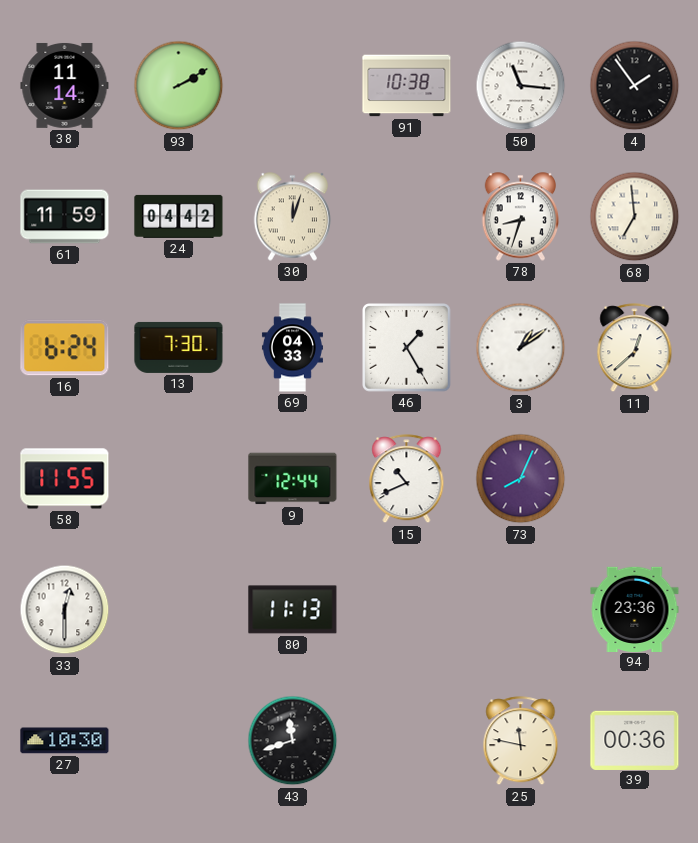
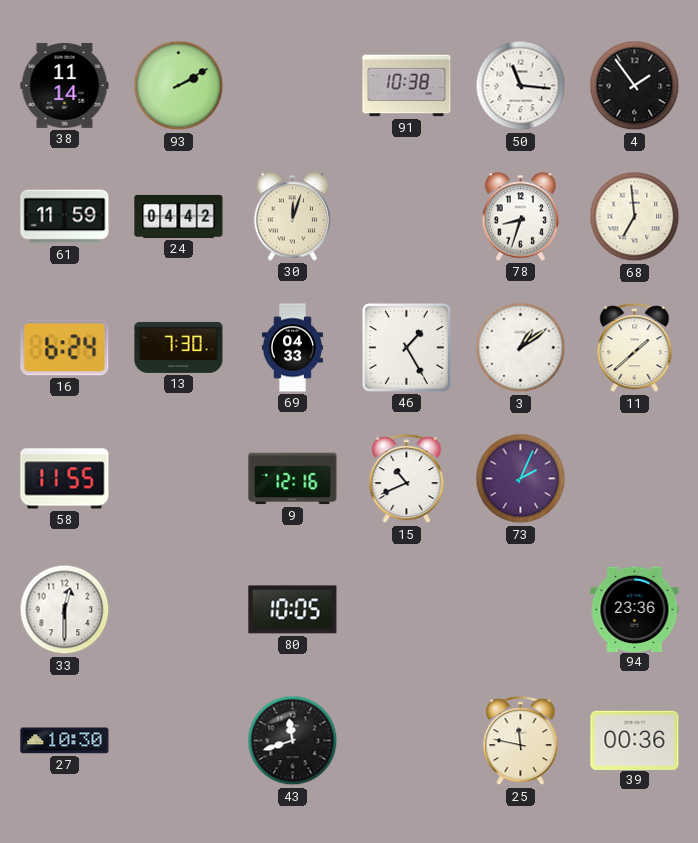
11: 12:38 -> 1:38 (635, 348)
9: 12:44 -> 12:16 (293, 479)
73: 8:04 -> 2:04 (521, 479)
80: 11:13 -> 10:05 (293, 610)
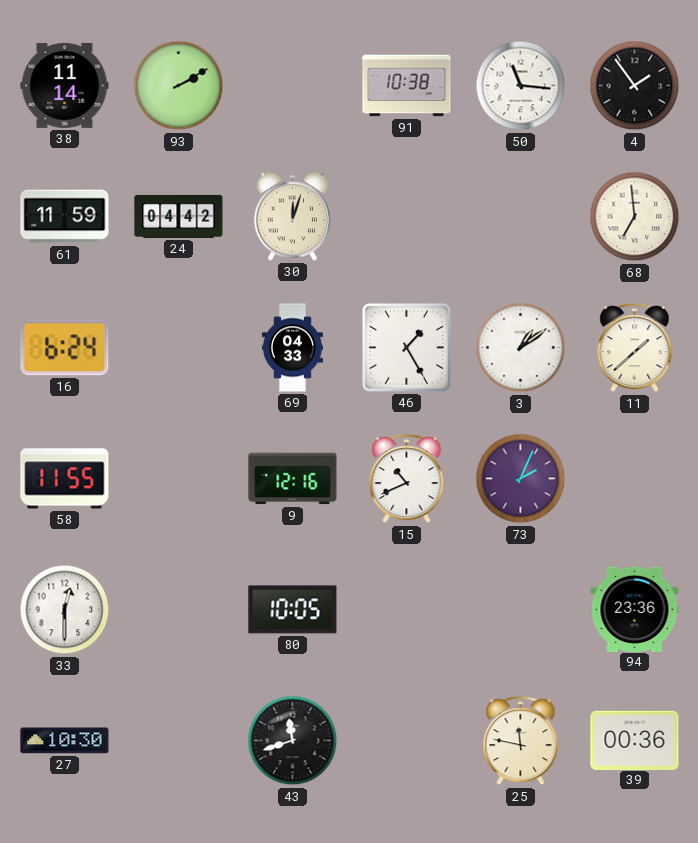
78: 8:33 -> none (521, 217)
13: 7:30 -> none (179, 347)
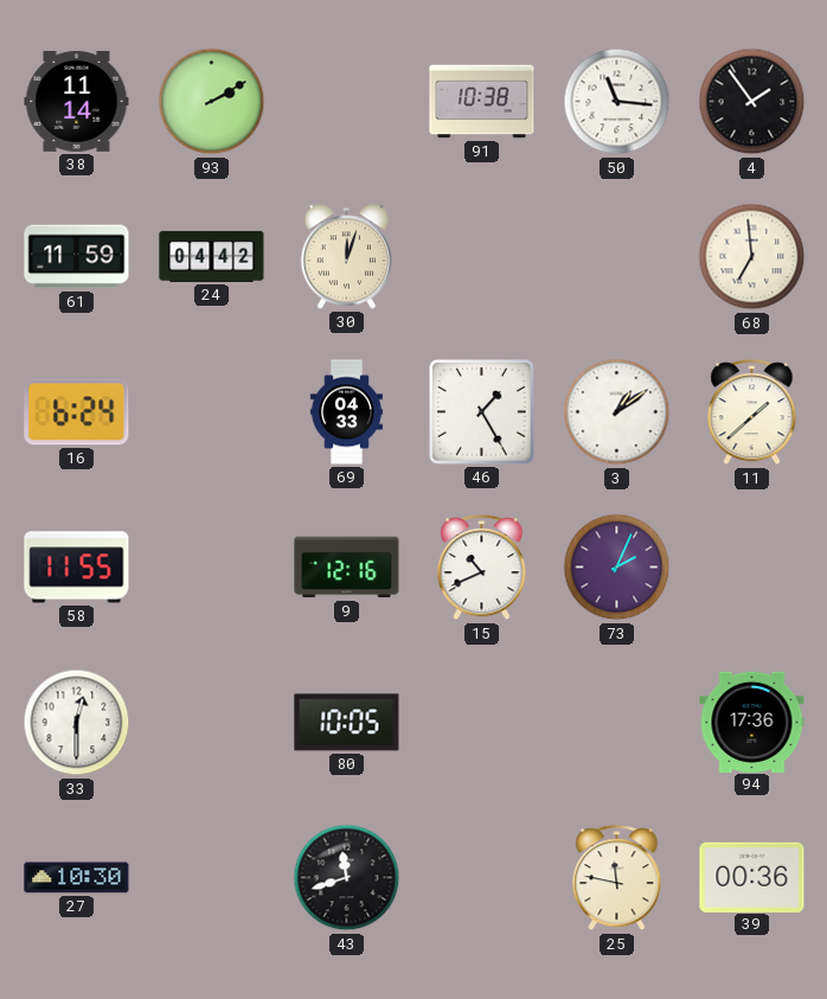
94: 23:36 -> 17:36 (752, 722)
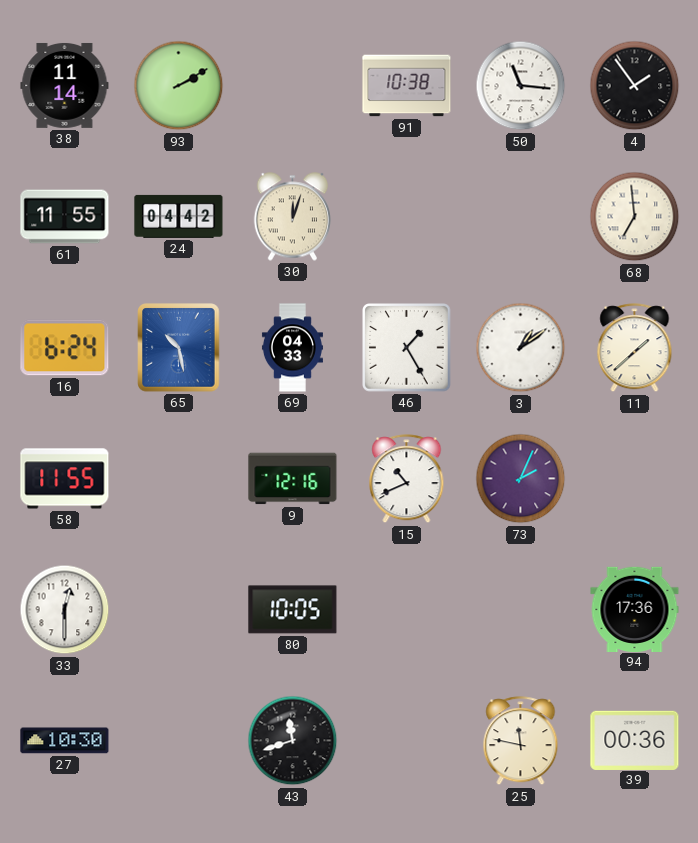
61: 11:59 -> 11:55 (65, 217)
65: none -> 10:28 (179, 348)
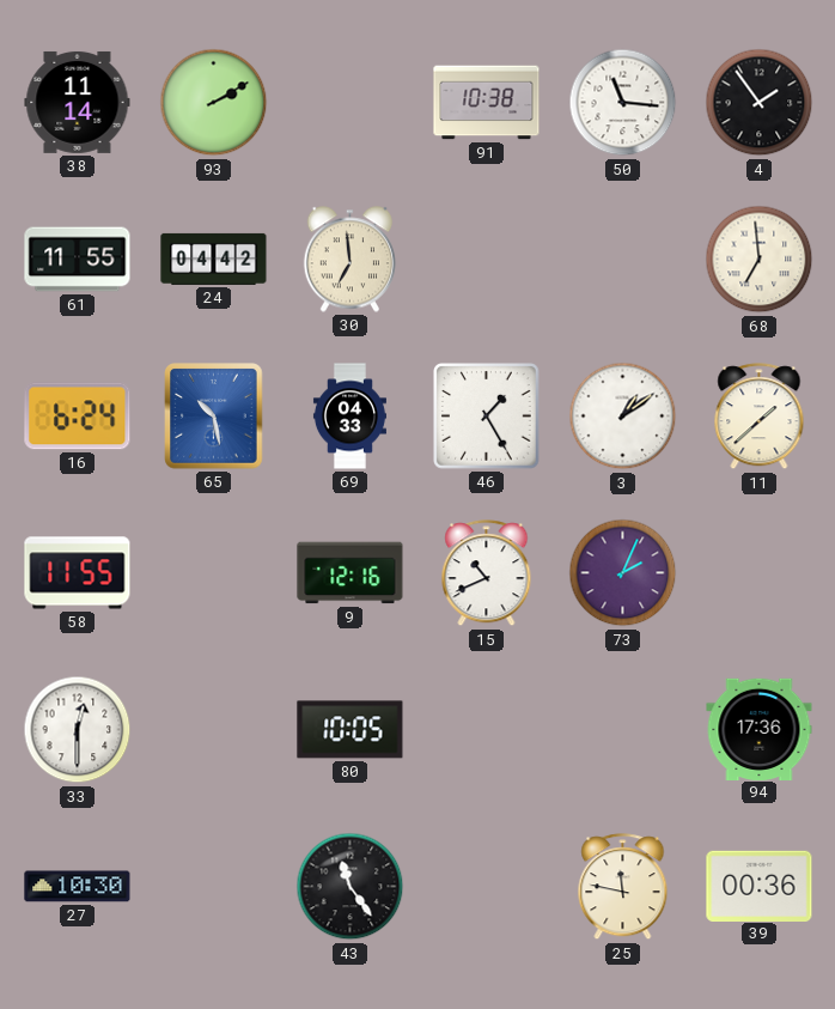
30: 12:03 -> 6:59 (351, 260)
43: 11:42 -> 11:24 (351, 887)
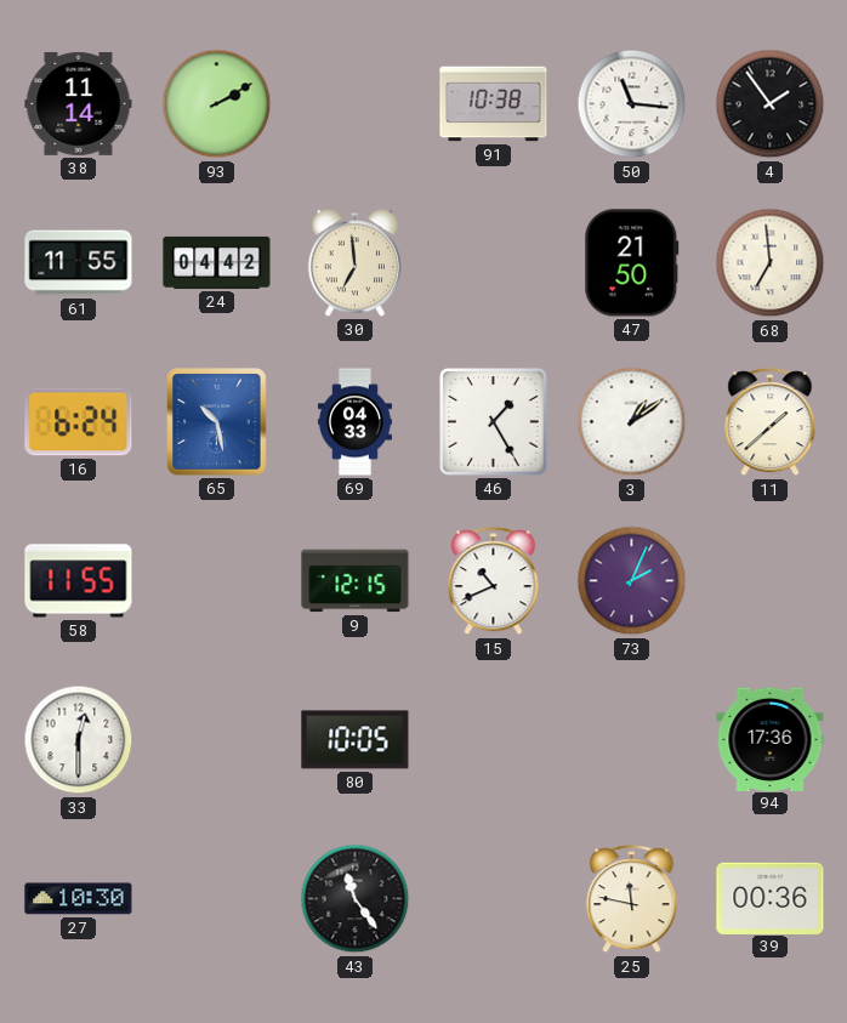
47: none -> 21:50 (632, 263)
9: 12:16 -> 12:15 (356, 581)
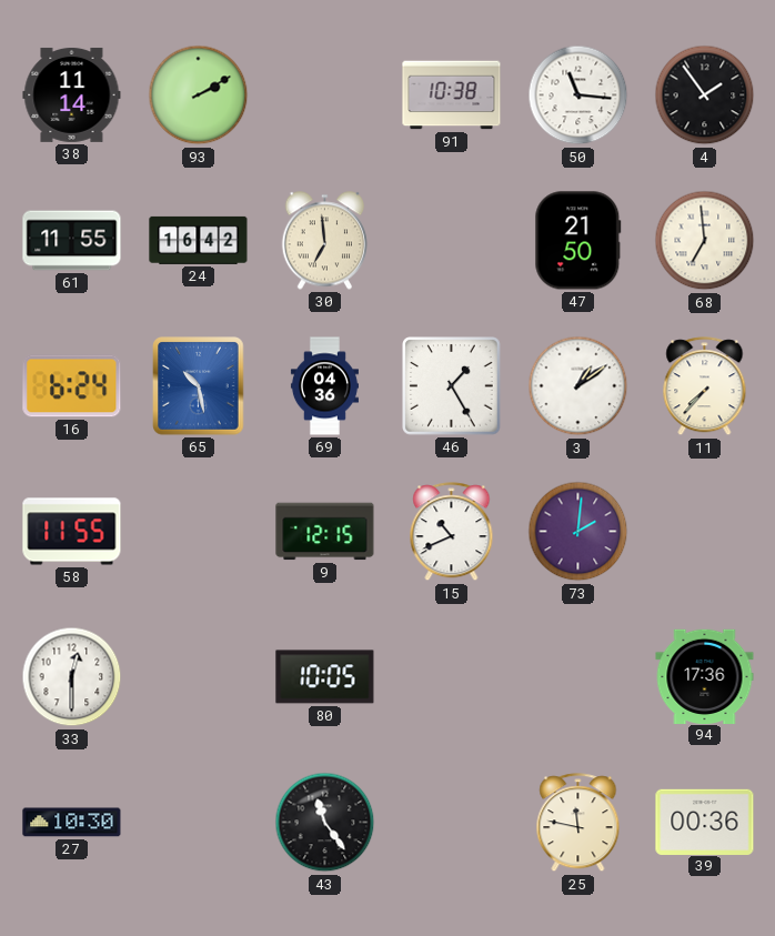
24: 04:42 -> 16:42 (199, 240)
69: 04:33 -> 04:36 (324, 386)
11: 1:38 -> 7:37 (705, 386)
73: 2:04 -> 2:01 (578, 532)
